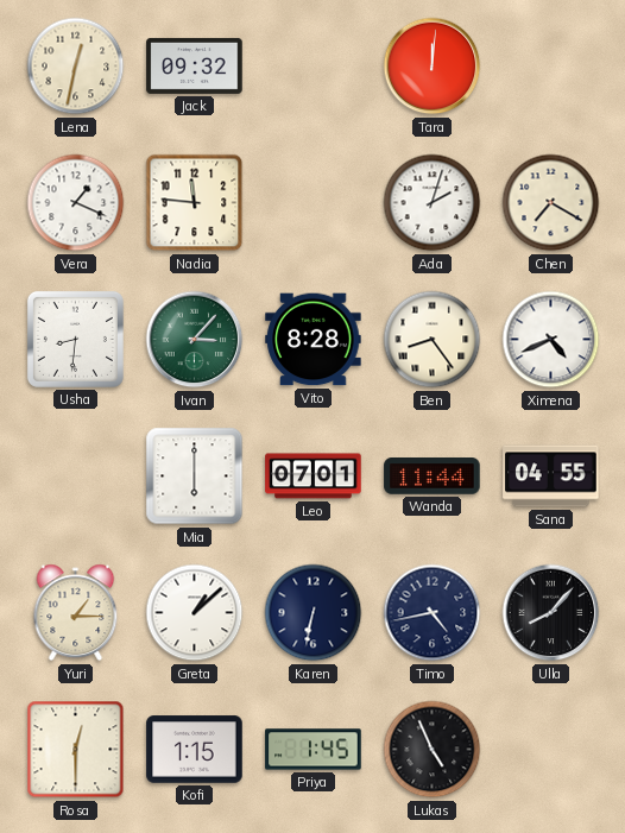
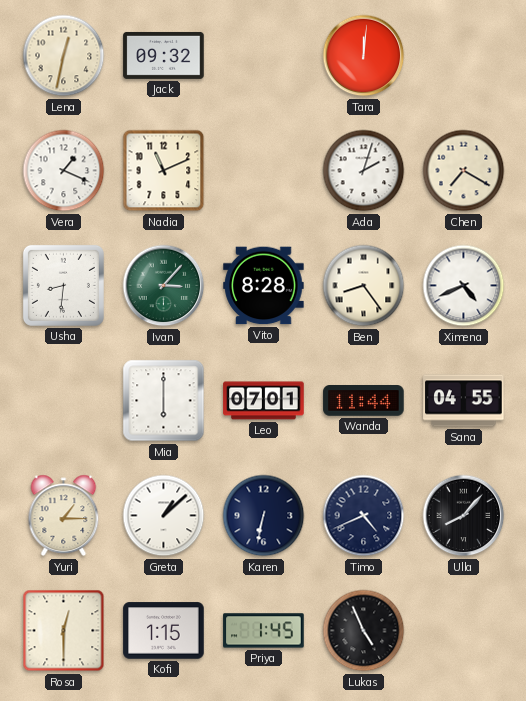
Nadia: 11:46 -> 11:11 (164, 171)
Timo: 4:43 -> 4:41 (364, 516)
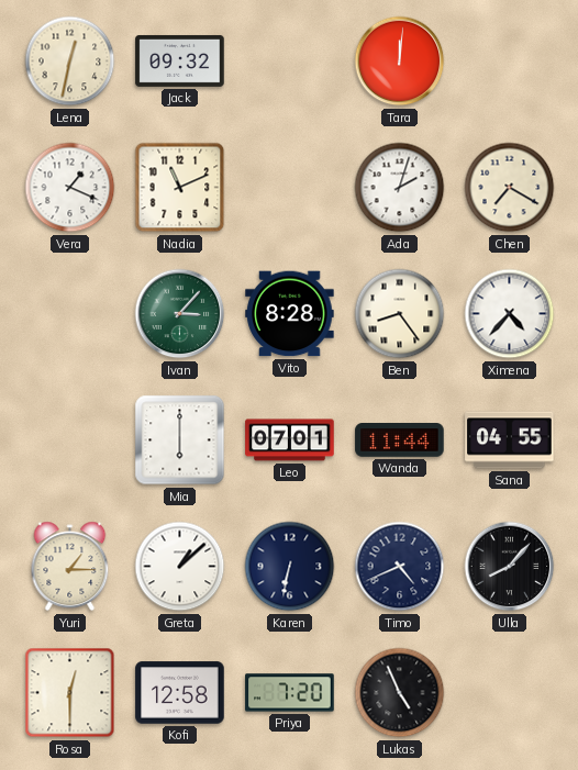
Usha: 8:31 -> none (63, 285)
Ximena: 4:41 -> 4:37 (510, 314)
Kofi: 1:15 -> 12:58 (180, 693)
Priya: 1:45 -> 7:20 (290, 693)
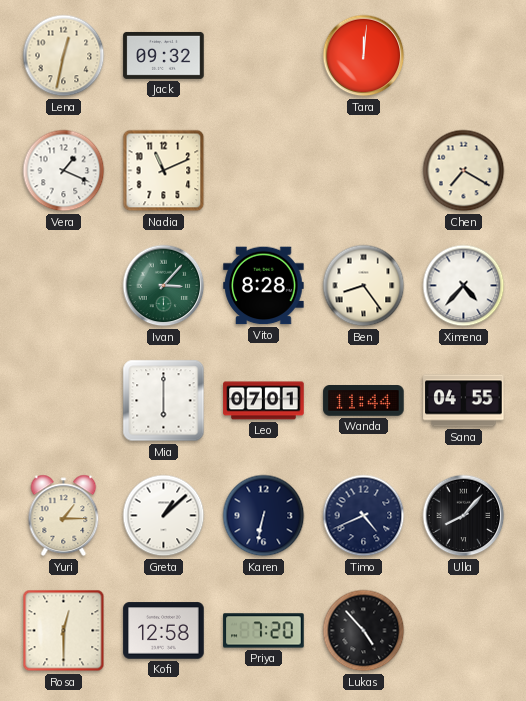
Ada: 2:03 -> none (400, 188)
Lukas: 4:56 -> 4:53 (364, 631)
